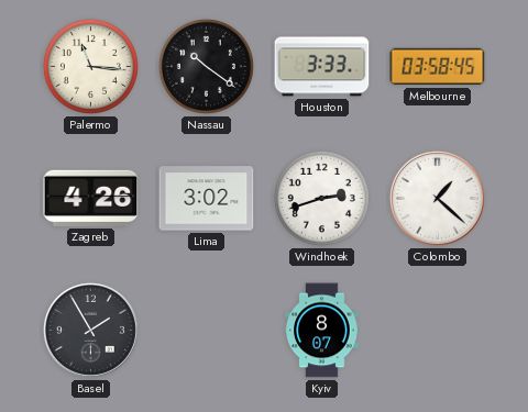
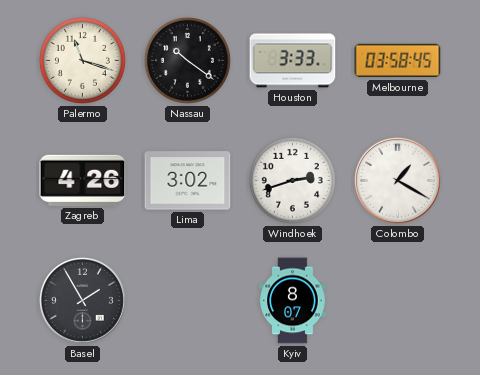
Palermo: 11:16 -> 11:18 (82, 60)
Colombo: 1:22 -> 1:20 (397, 180)
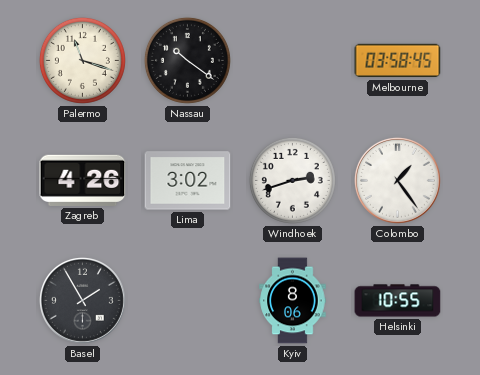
Houston: 3:33 -> none (293, 61)
Colombo: 1:20 -> 1:24 (397, 180)
Kyiv: 8:07 -> 8:06 (293, 301)
Helsinki: none -> 10:55 (398, 301)
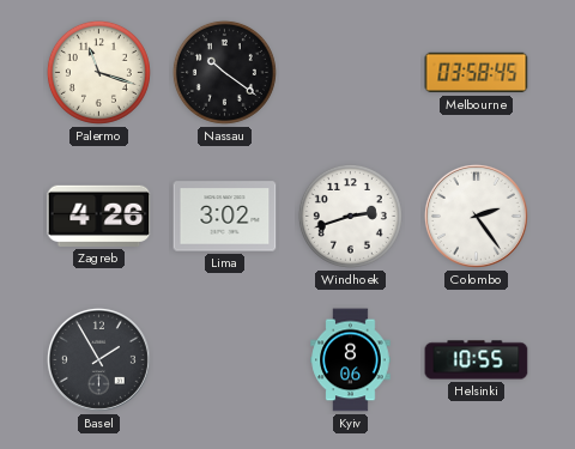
Colombo: 1:24 -> 2:24 (476, 216)
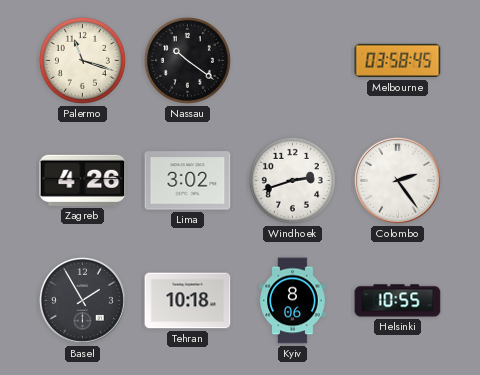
Tehran: none -> 10:18 (188, 301)
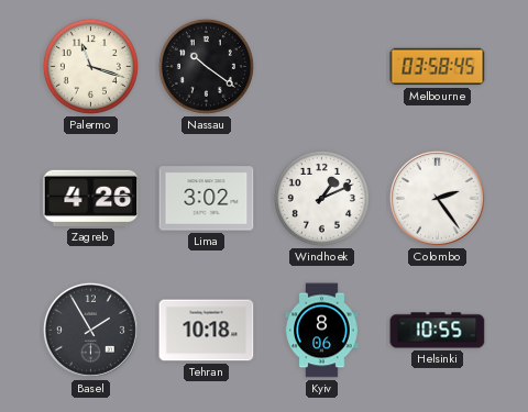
Windhoek: 2:42 -> 1:11 (321, 198)
